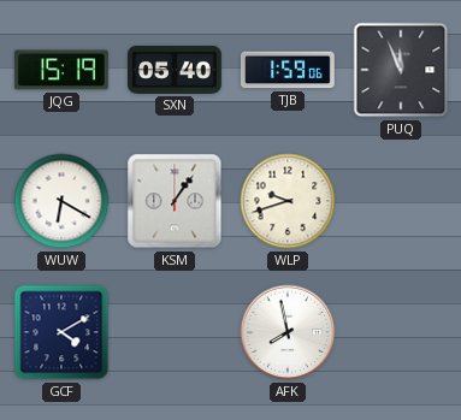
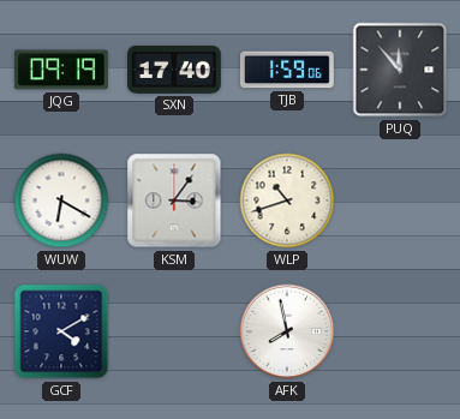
JQG: 15:19 -> 09:19 (61, 70)
SXN: 05:40 -> 17:40 (175, 71)
PUQ: 11:56 -> 11:53 (400, 70)
KSM: 1:06 -> 3:06 (174, 200)
WLP: 9:42 -> 10:42 (287, 200)
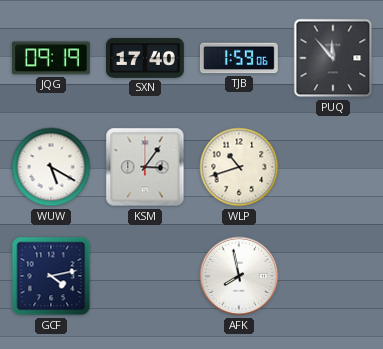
WUW: 6:20 -> 5:20 (51, 167)
GCF: 4:10 -> 4:13 (51, 276)
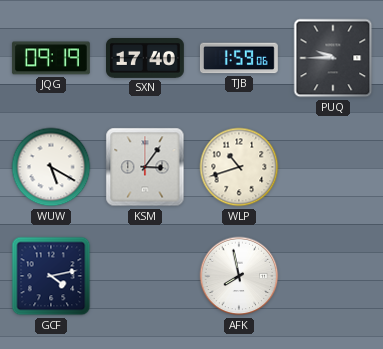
PUQ: 11:53 -> 9:45 (333, 58)
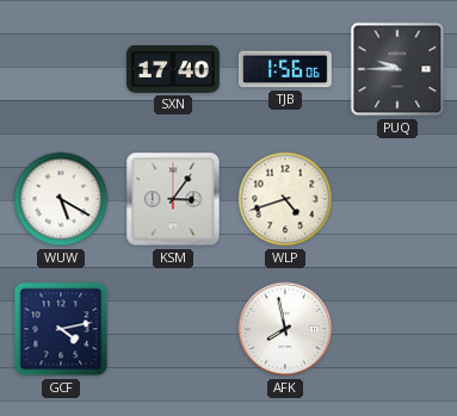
JQG: 09:19 -> none (51, 58)
TJB: 1:59 -> 1:56 (285, 69)
WLP: 10:42 -> 4:42 (285, 199)
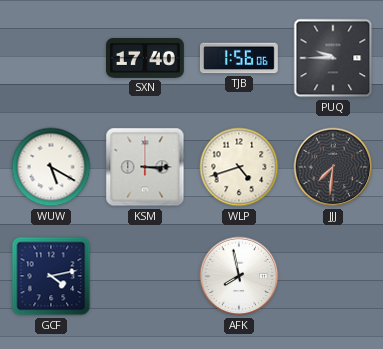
KSM: 3:06 -> 3:15 (145, 167)
JJJ: none -> 7:31 (333, 167)
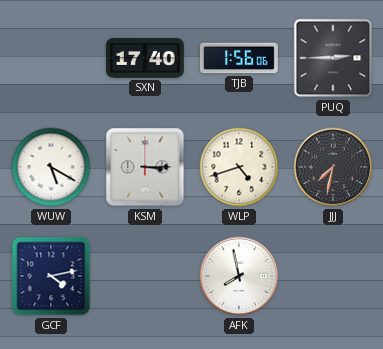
PUQ: 9:45 -> 2:45 (333, 58)
JJJ: 7:31 -> 7:32 (333, 167)
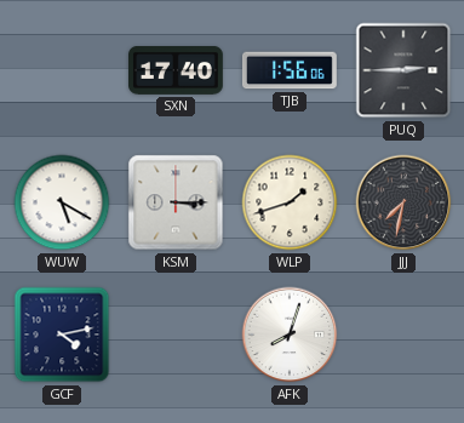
WLP: 4:42 -> 1:42 (290, 202)
AFK: 7:58 -> 8:03 (290, 335)
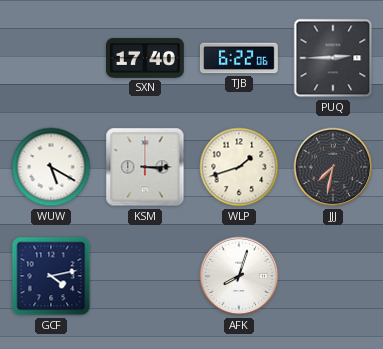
TJB: 1:56 -> 6:22 (239, 58)
